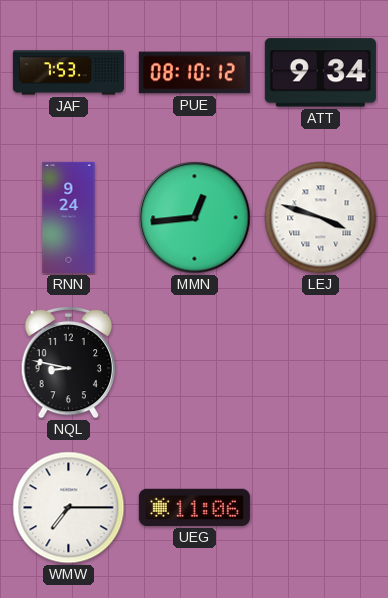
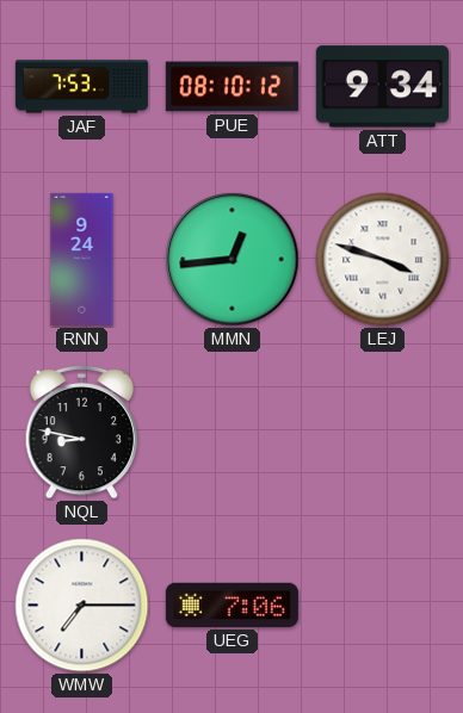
UEG: 11:06 -> 7:06 (231, 604)
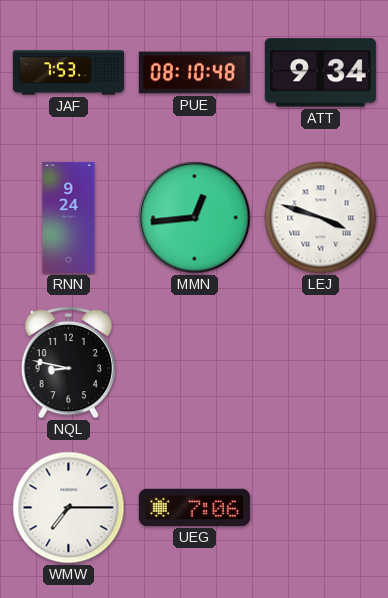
PUE: 08:10:12 -> 08:10:48 (194, 73)
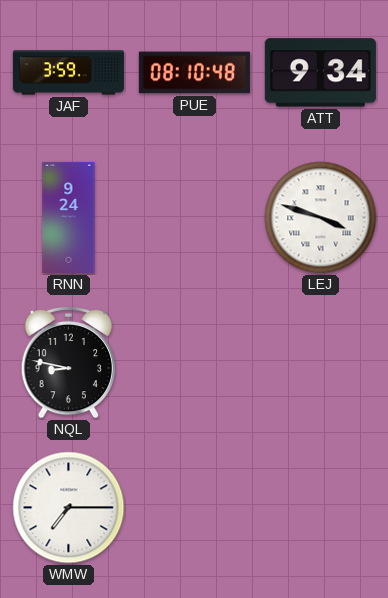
JAF: 7:53 -> 3:59 (68, 73)
MMN: 12:44 -> none (195, 218)
UEG: 7:06 -> none (194, 507)
